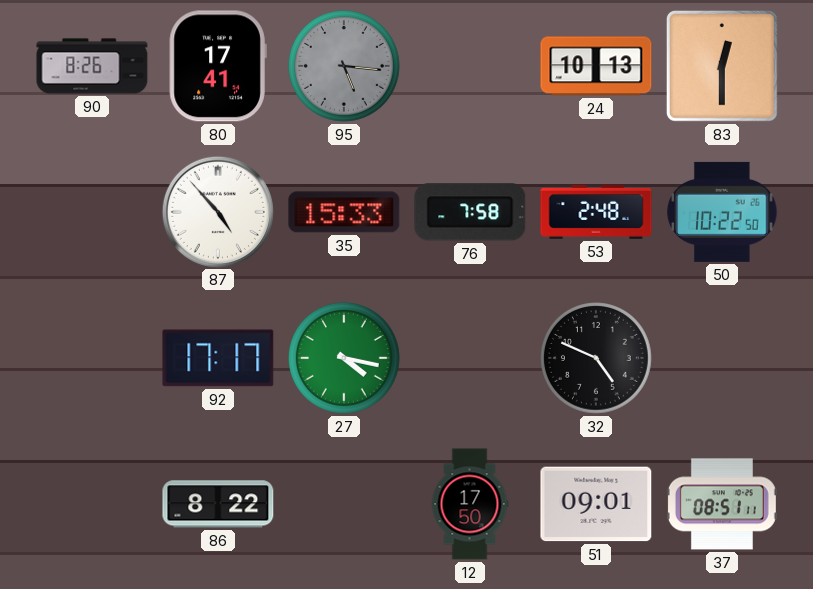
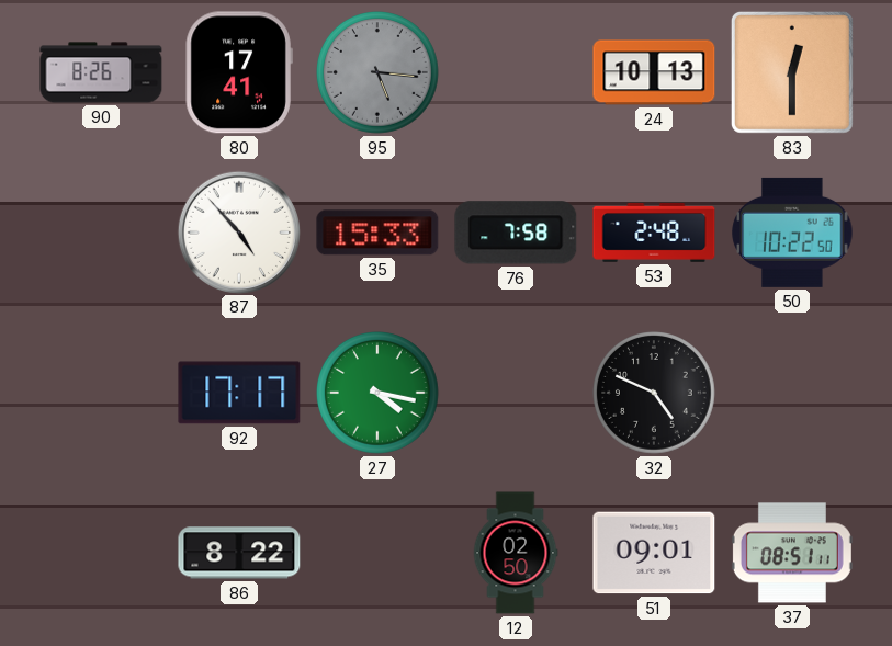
12: 17:50 -> 02:50 (516, 553)
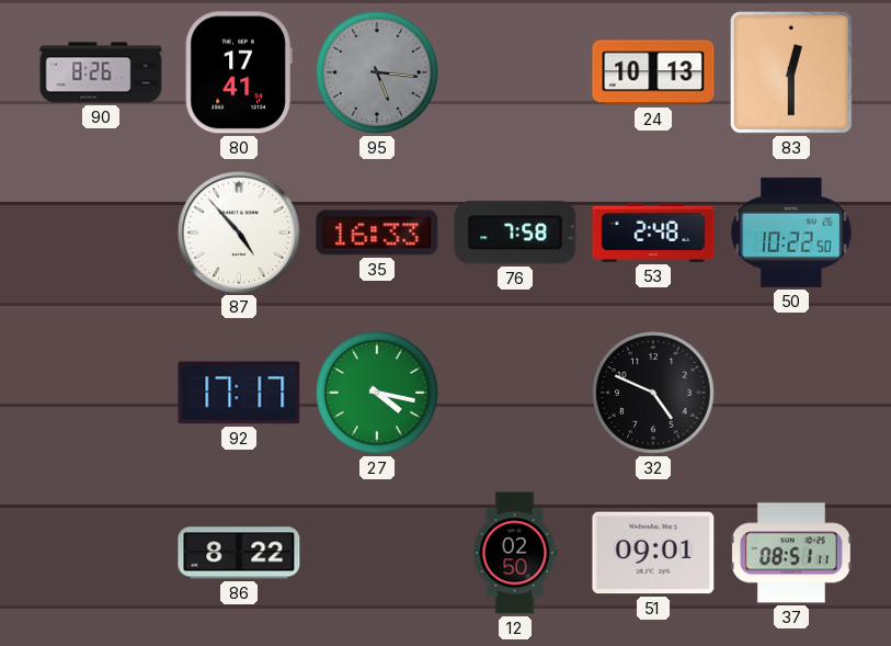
35: 15:33 -> 16:33 (377, 233)
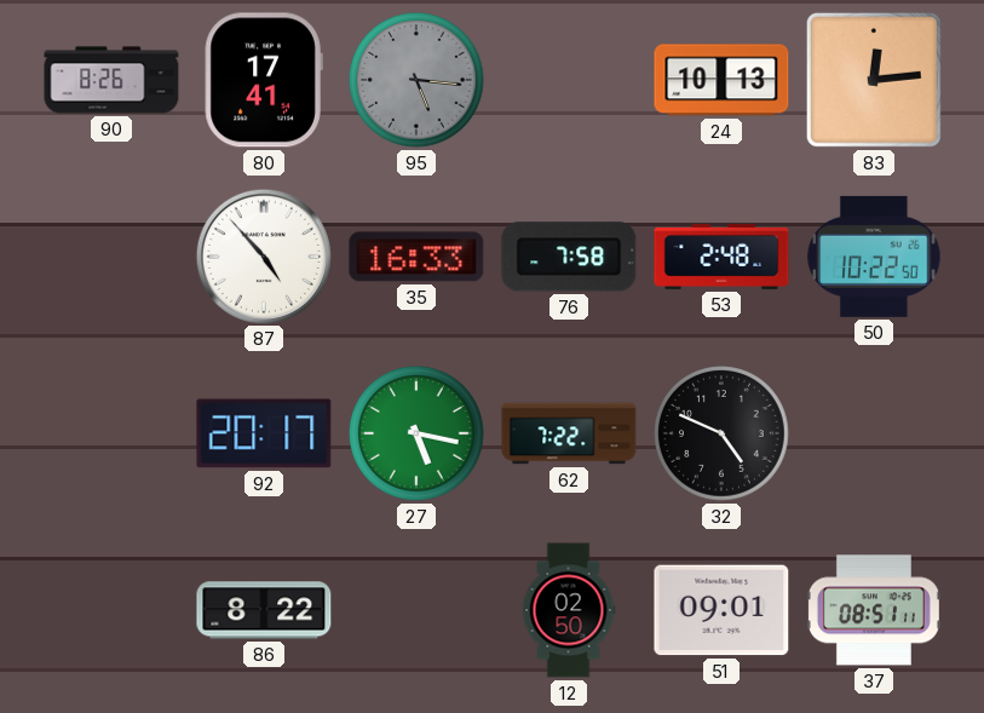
83: 12:30 -> 12:14 (874, 80)
92: 17:17 -> 20:17 (264, 433)
27: 4:17 -> 5:17 (418, 435)
62: none -> 7:22 (569, 433)
